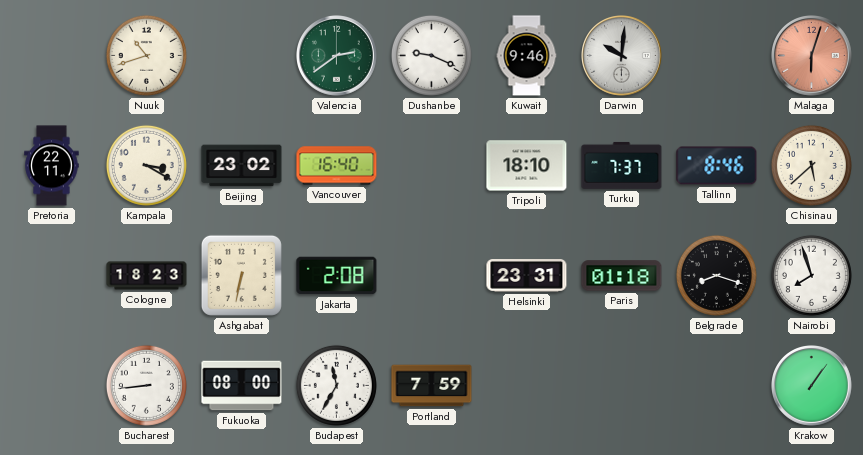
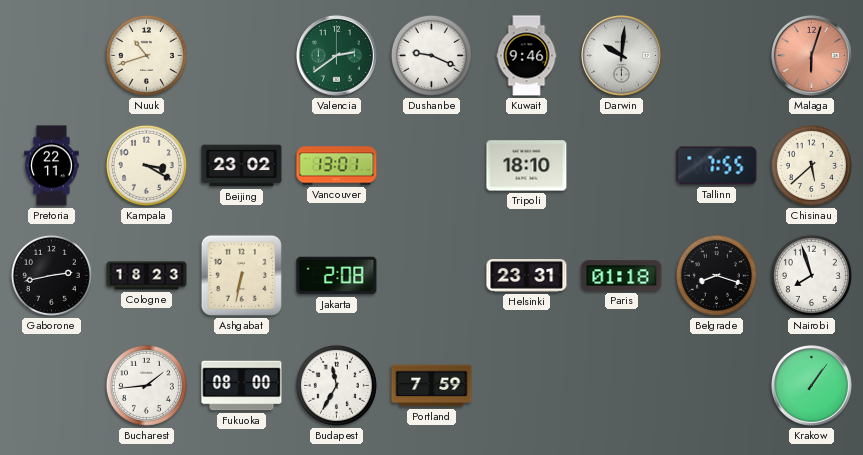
Vancouver: 16:40 -> 13:01 (337, 166)
Turku: 7:37 -> none (622, 165)
Tallinn: 8:46 -> 7:55 (717, 166)
Gaborone: none -> 2:43 (51, 275)
Bucharest: 8:44 -> 1:44 (146, 385)
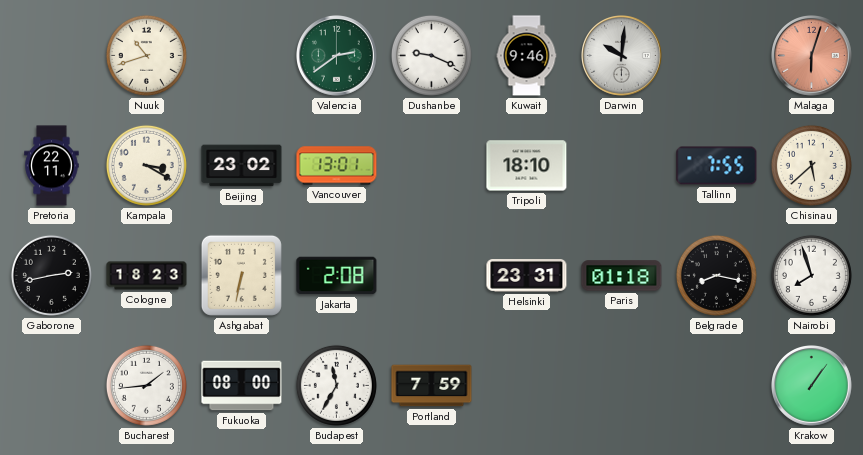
Belgrade: 8:18 -> 8:17 (716, 275)
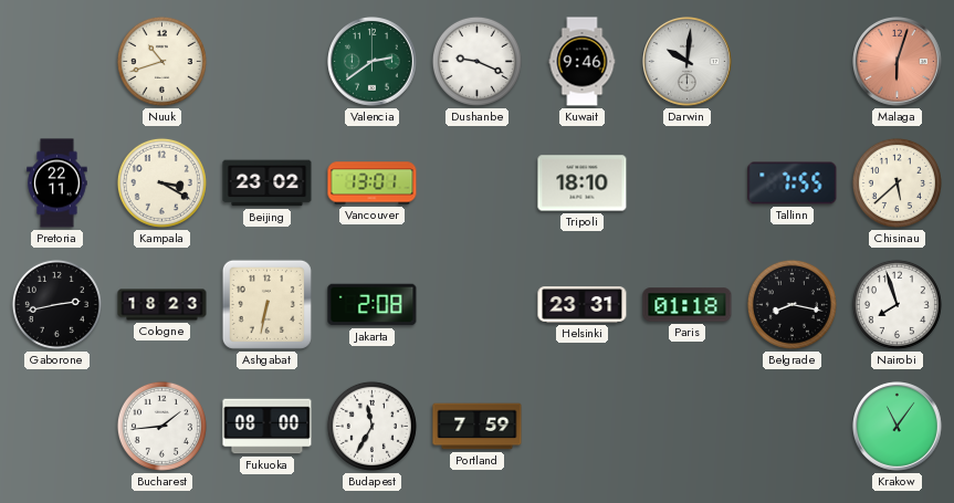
Krakow: 1:06 -> 11:06 (898, 427)
